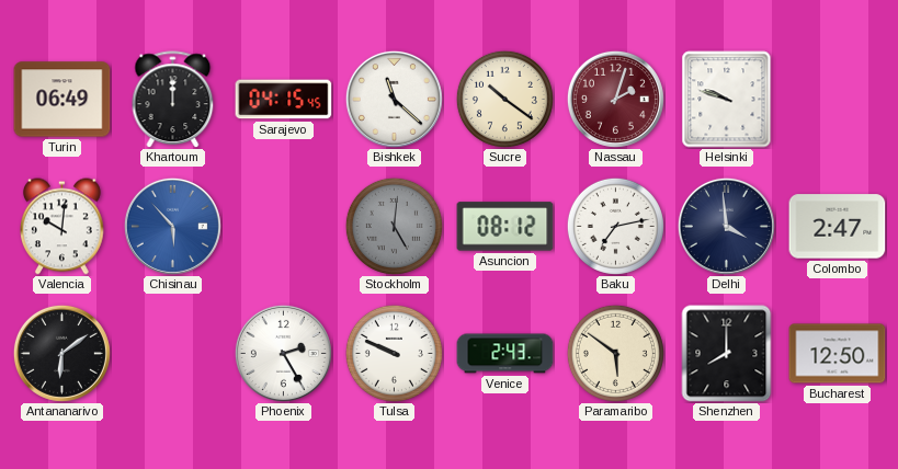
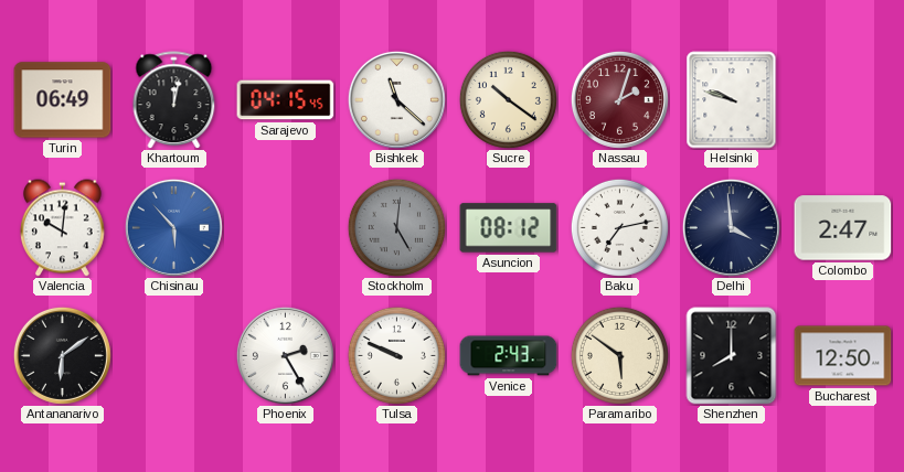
Khartoum: 12:00 -> 12:02 (174, 100)
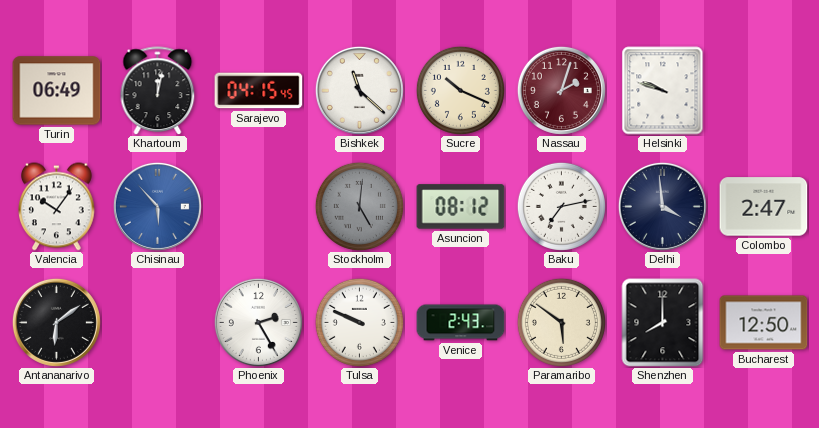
Sucre: 10:21 -> 10:19 (460, 90)
Valencia: 10:01 -> 10:06 (57, 207)
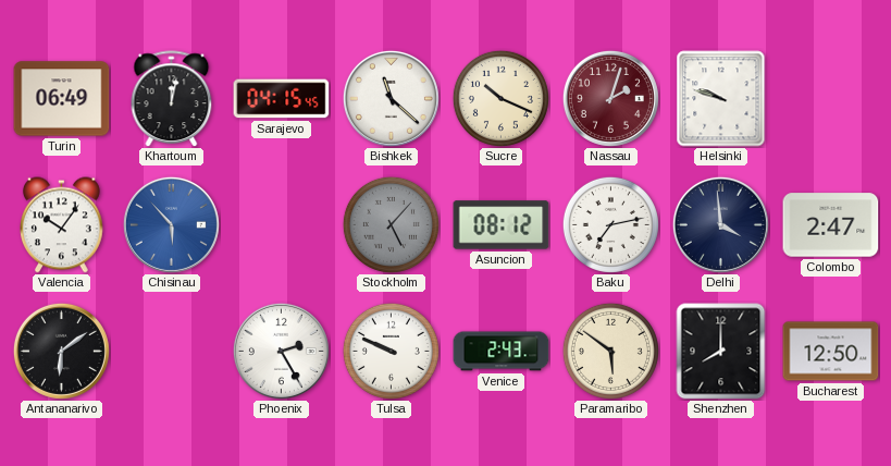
Stockholm: 5:01 -> 5:07 (391, 224)
